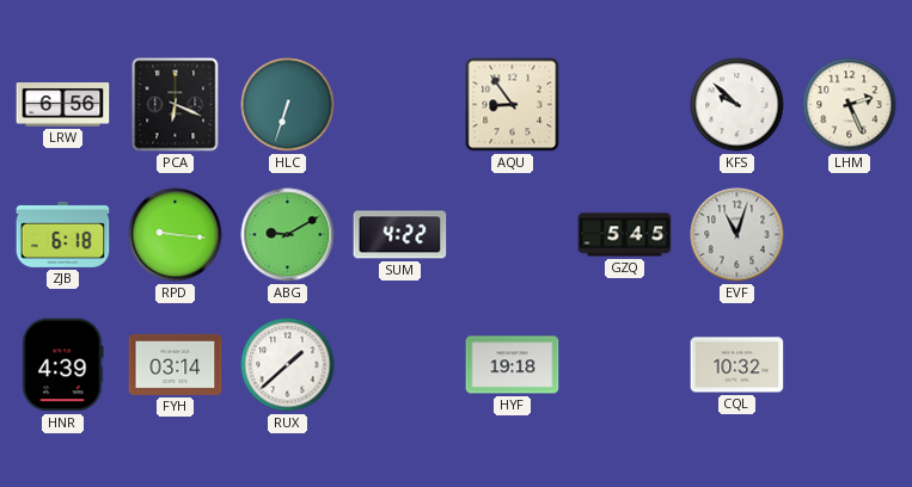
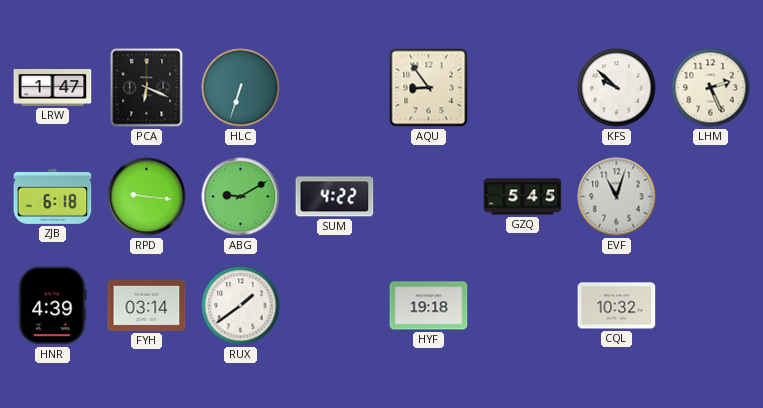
LRW: 6:56 -> 1:47 (53, 88)
RUX: 1:38 -> 1:39 (241, 306)
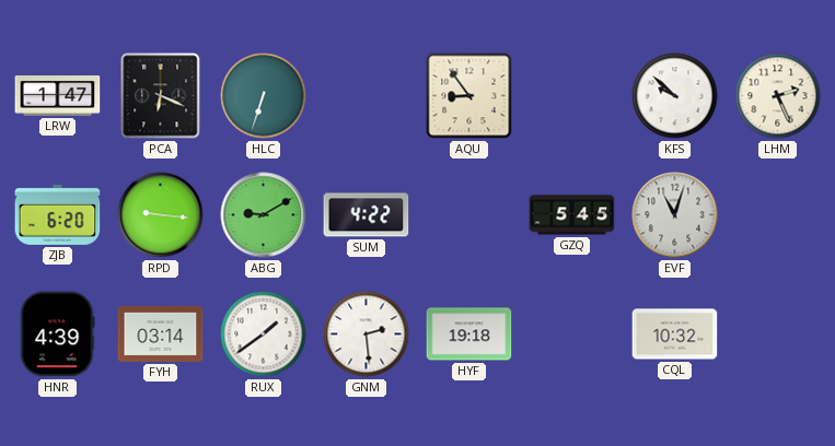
ZJB: 6:18 -> 6:20 (58, 214)
GNM: none -> 2:29 (367, 334)
